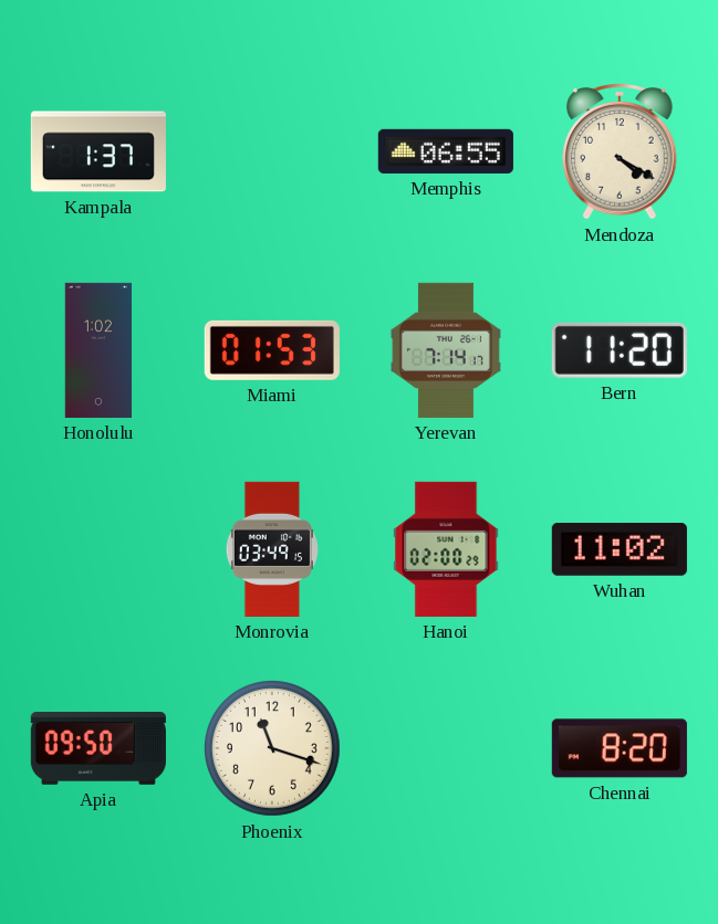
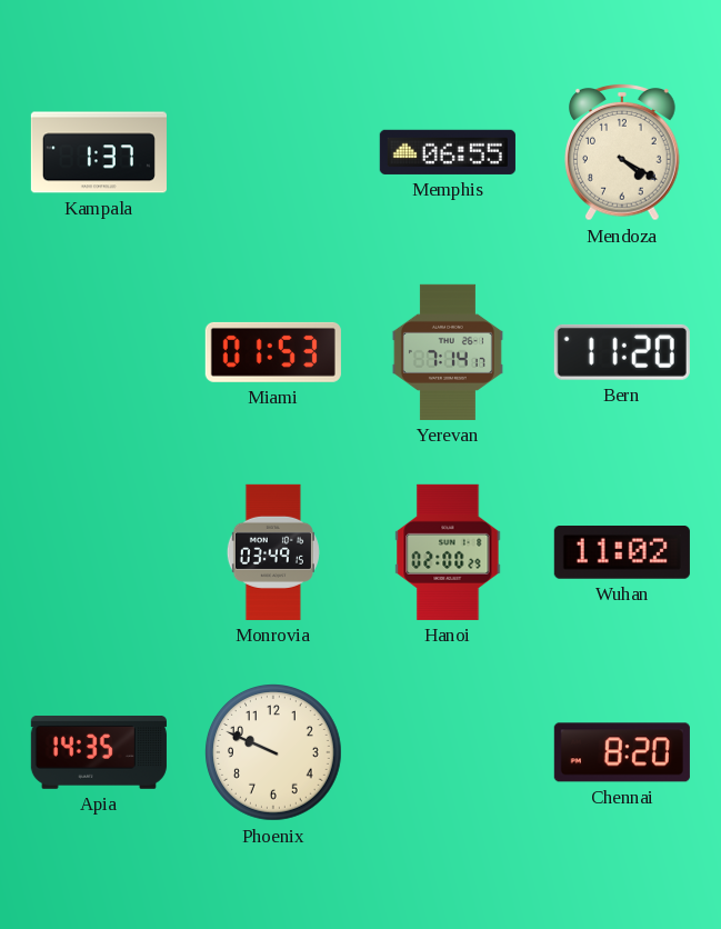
Honolulu: 1:02 -> none (98, 350)
Apia: 09:50 -> 14:35 (99, 753)
Phoenix: 11:18 -> 9:49 (274, 753)
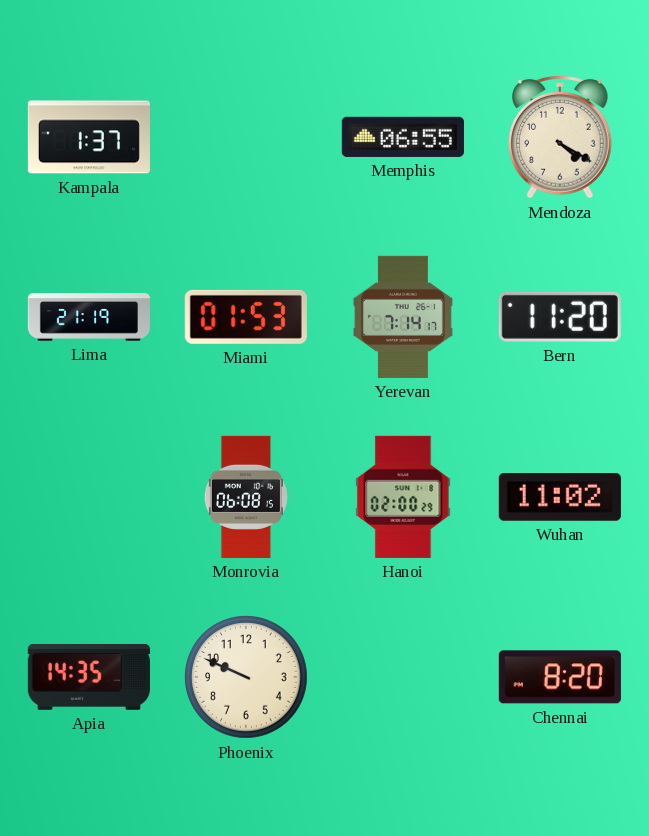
Lima: none -> 21:19 (89, 317)
Monrovia: 03:49 -> 06:08 (246, 497)
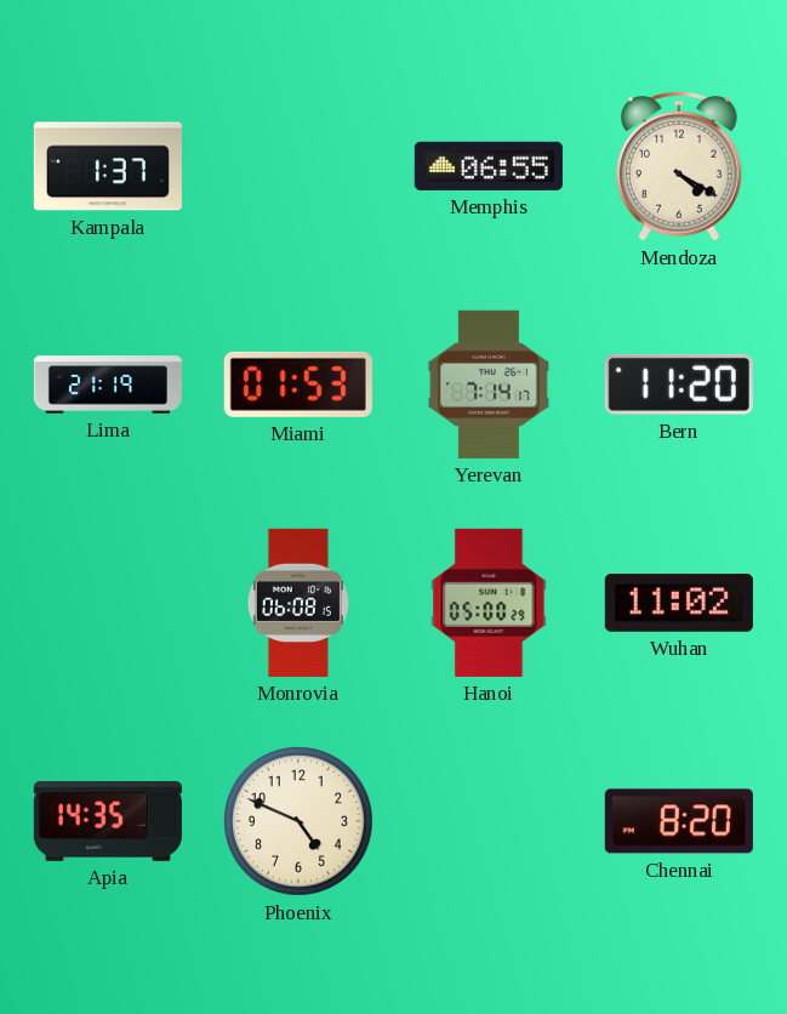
Hanoi: 02:00 -> 05:00 (489, 603)
Phoenix: 9:49 -> 4:49 (300, 822)
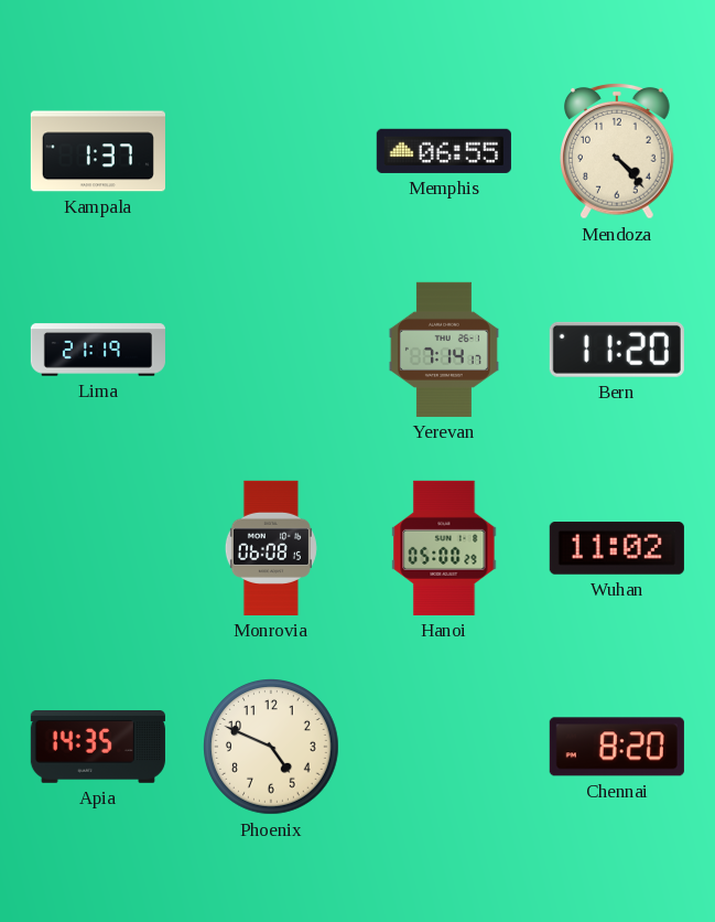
Mendoza: 4:20 -> 4:23 (618, 151)
Miami: 01:53 -> none (298, 384)
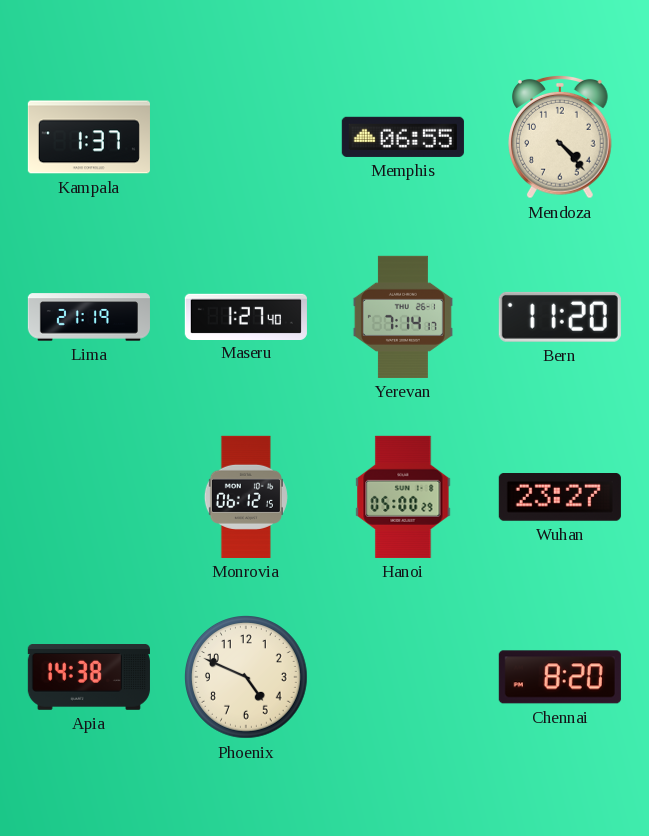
Maseru: none -> 1:27 (246, 316)
Monrovia: 06:08 -> 06:12 (246, 497)
Wuhan: 11:02 -> 23:27 (560, 498)
Apia: 14:35 -> 14:38 (89, 678)
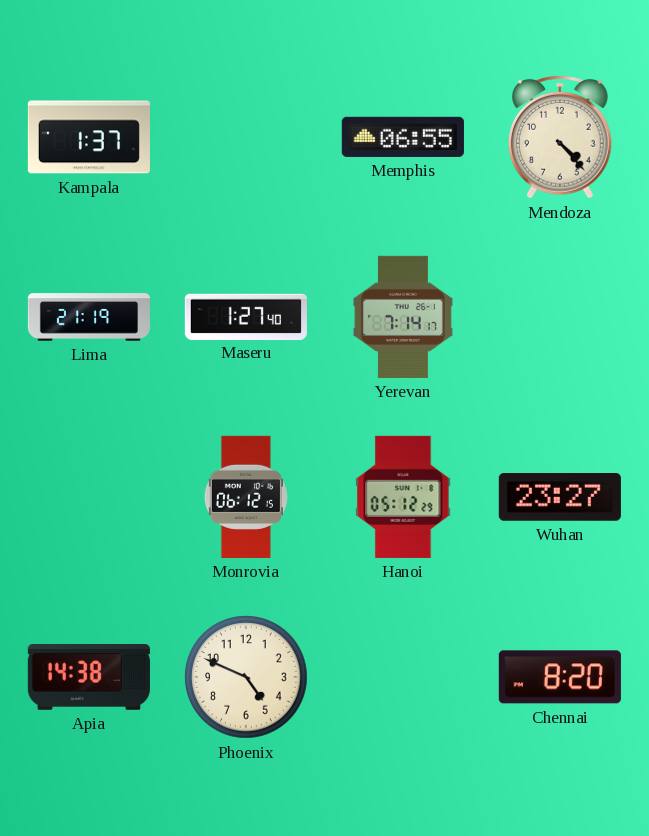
Bern: 11:20 -> none (560, 317)
Hanoi: 05:00 -> 05:12 (403, 497)
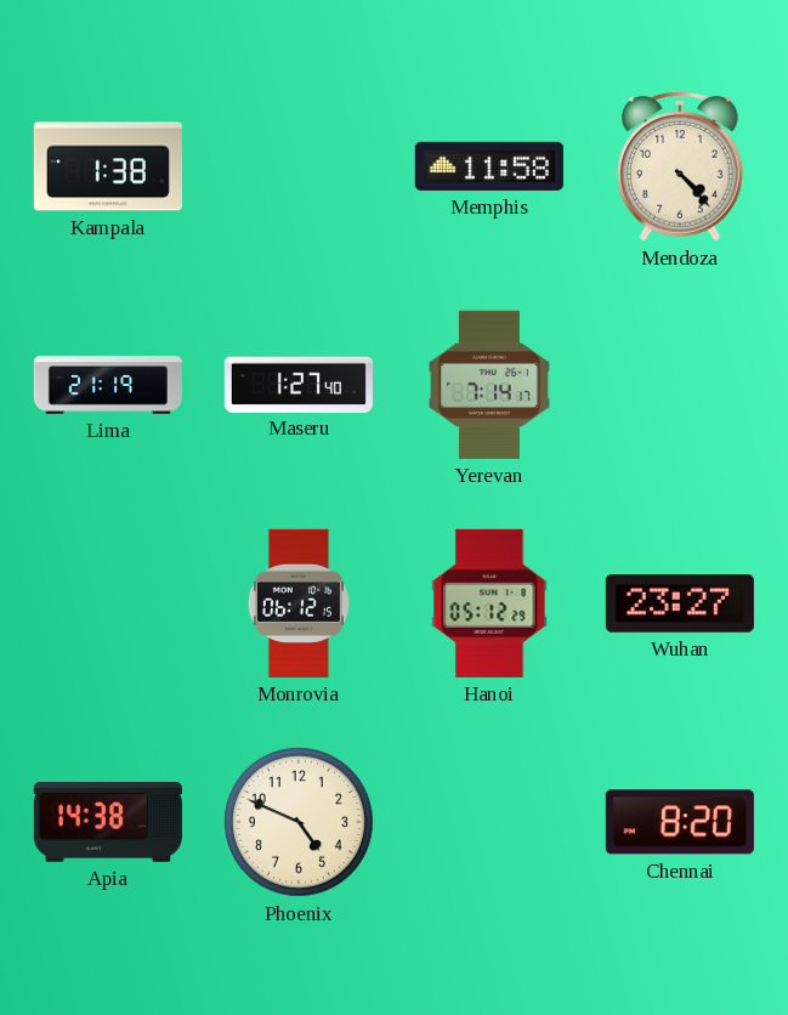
Kampala: 1:37 -> 1:38 (108, 166)
Memphis: 06:55 -> 11:58 (489, 166)
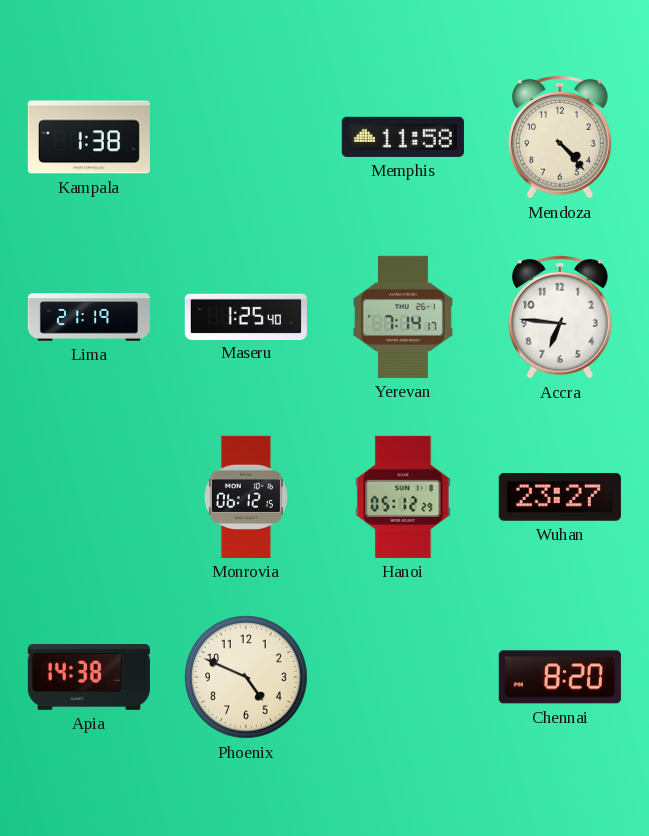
Maseru: 1:27 -> 1:25 (246, 316)
Accra: none -> 6:46 (561, 317)
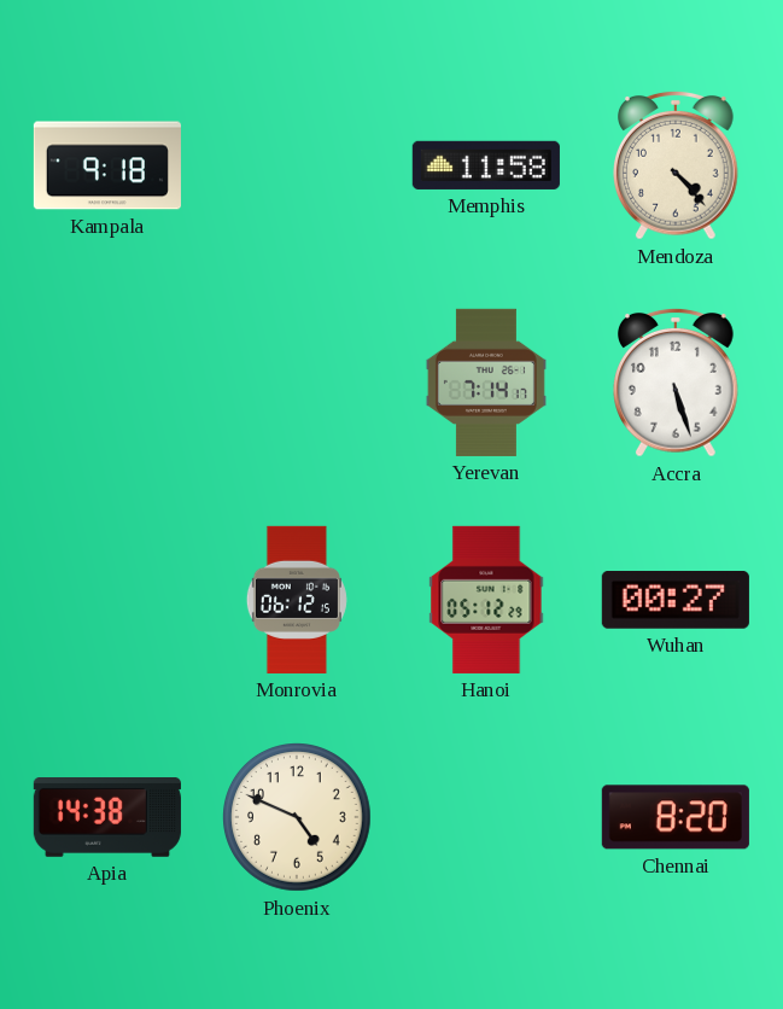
Kampala: 1:38 -> 9:18 (107, 165)
Lima: 21:19 -> none (89, 317)
Maseru: 1:25 -> none (246, 316)
Accra: 6:46 -> 5:27 (677, 383)
Wuhan: 23:27 -> 00:27 (676, 601)
